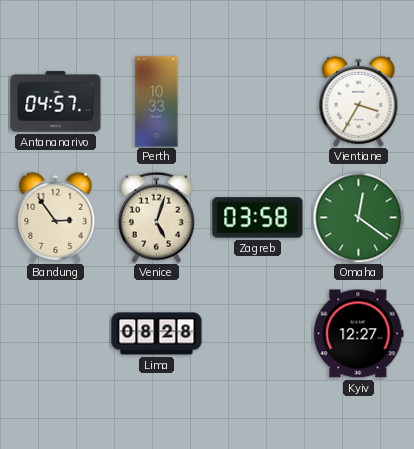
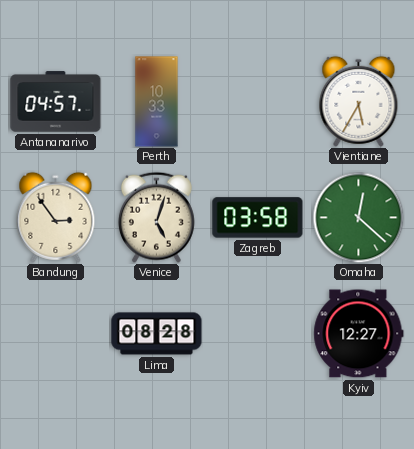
Vientiane: 3:35 -> 5:35 (359, 101)
Omaha: 12:21 -> 12:22 (358, 217)
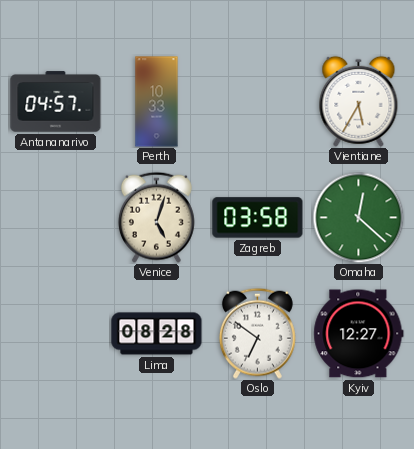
Bandung: 2:54 -> none (56, 217)
Oslo: none -> 6:51 (257, 333)
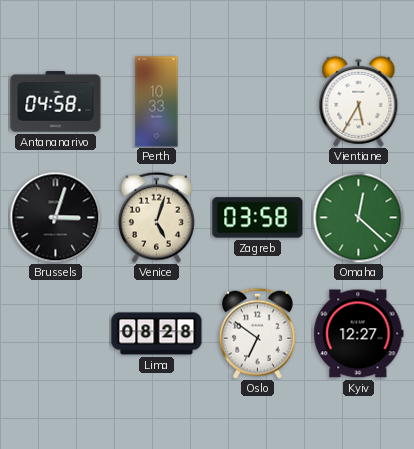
Antananarivo: 04:57 -> 04:58 (56, 102)
Brussels: none -> 3:03 (55, 217)
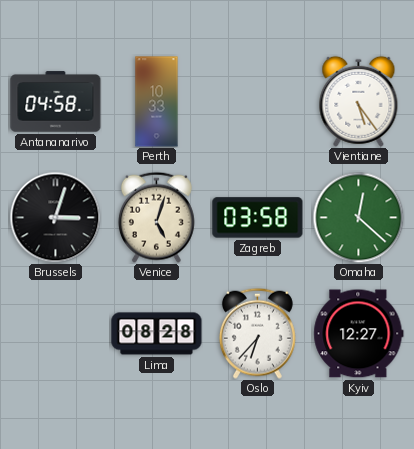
Vientiane: 5:35 -> 5:24 (359, 101)
Oslo: 6:51 -> 6:37 (257, 333)
